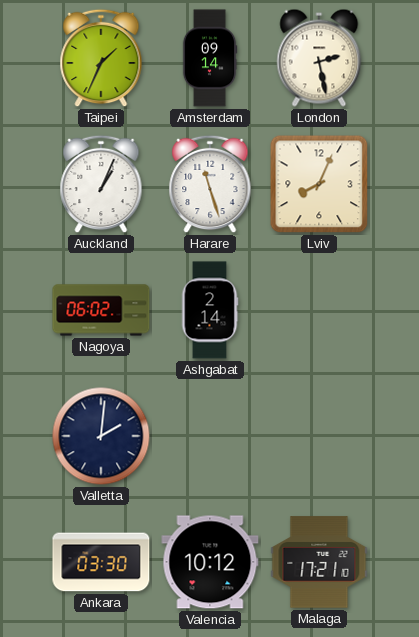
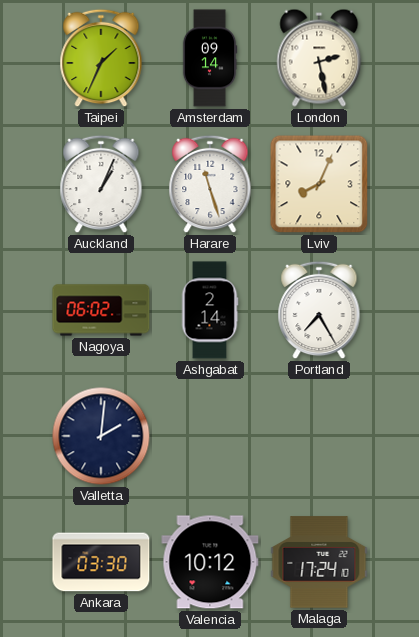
Portland: none -> 7:25 (319, 310)
Malaga: 17:21 -> 17:24 (319, 562)
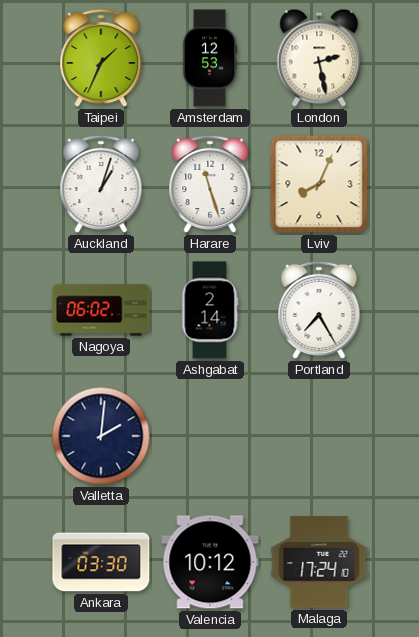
Amsterdam: 09:14 -> 12:53 (210, 58)
Auckland: 1:04 -> 1:03 (101, 184)
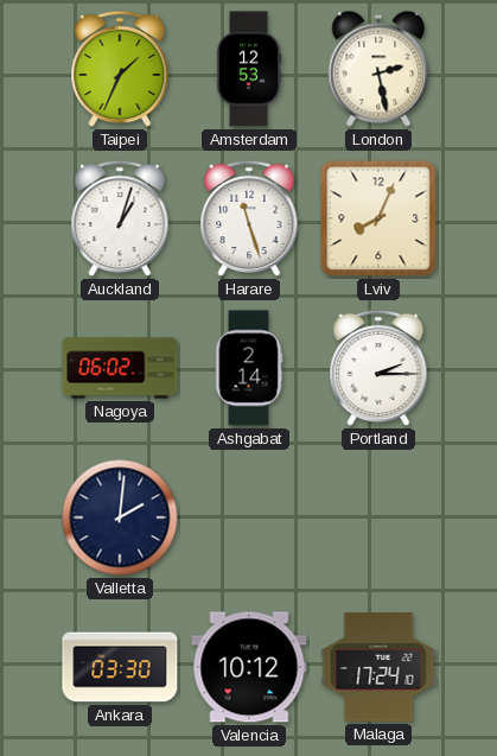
Portland: 7:25 -> 2:15 (378, 368)
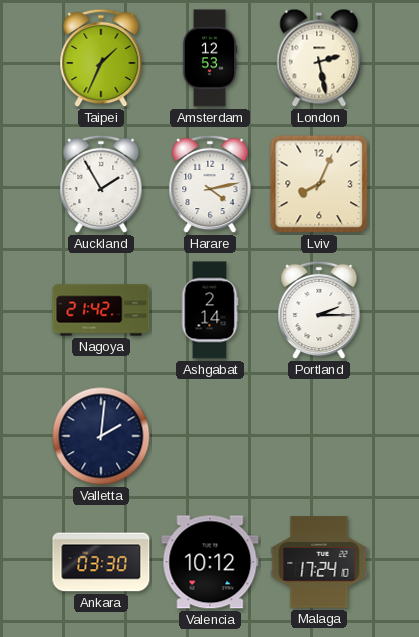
Auckland: 1:03 -> 1:55 (101, 184)
Harare: 11:27 -> 4:13 (210, 184)
Nagoya: 06:02 -> 21:42 (101, 310)
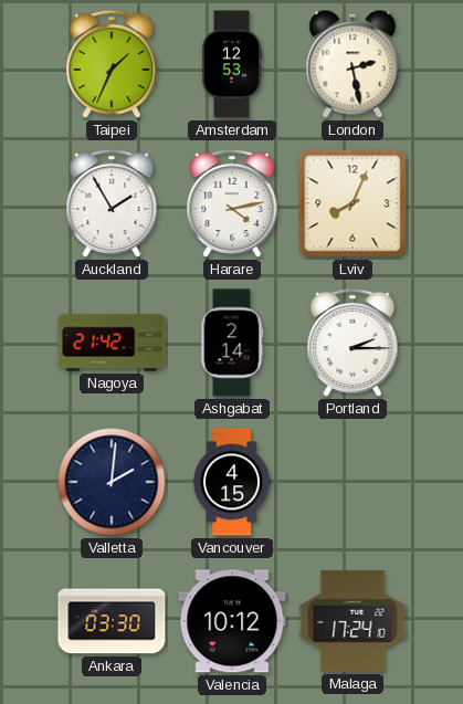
Vancouver: none -> 4:15 (233, 482)
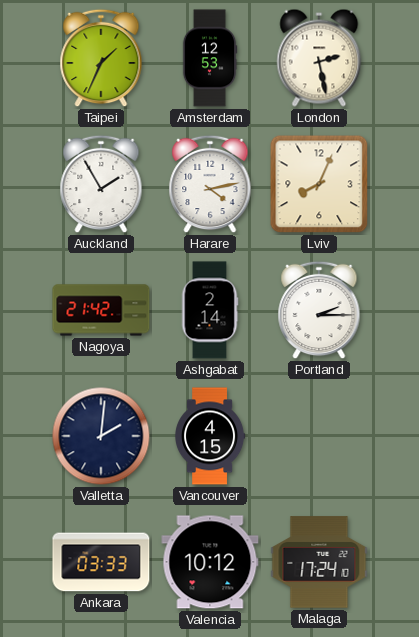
Ankara: 03:30 -> 03:33 (101, 562)
